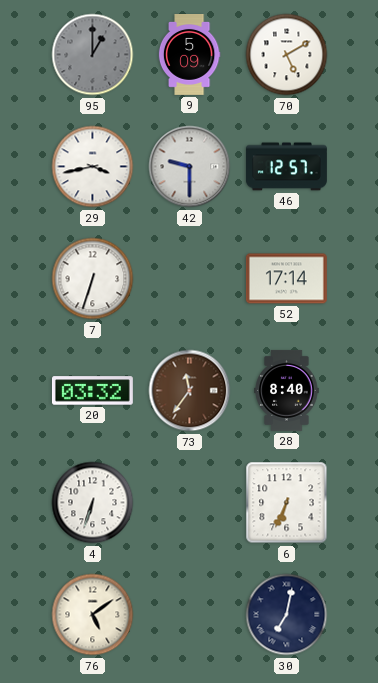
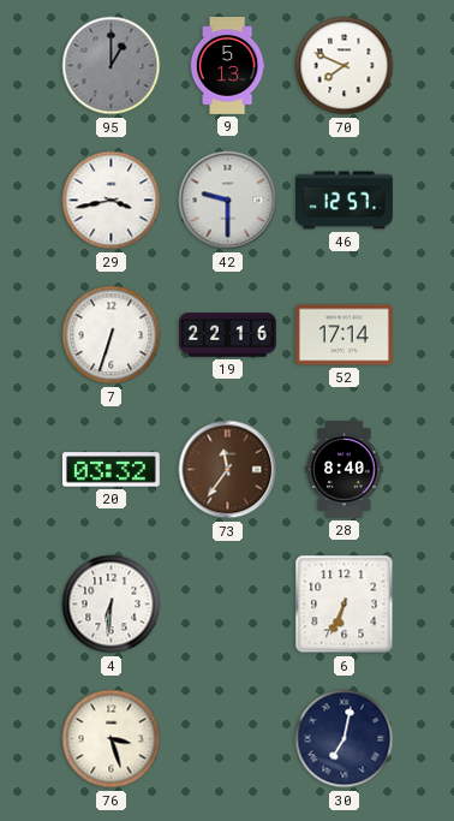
9: 5:09 -> 5:13 (227, 66)
70: 5:10 -> 7:49 (345, 66)
19: none -> 22:16 (227, 335)
4: 6:33 -> 6:31 (112, 605)
76: 5:09 -> 3:27 (112, 739)
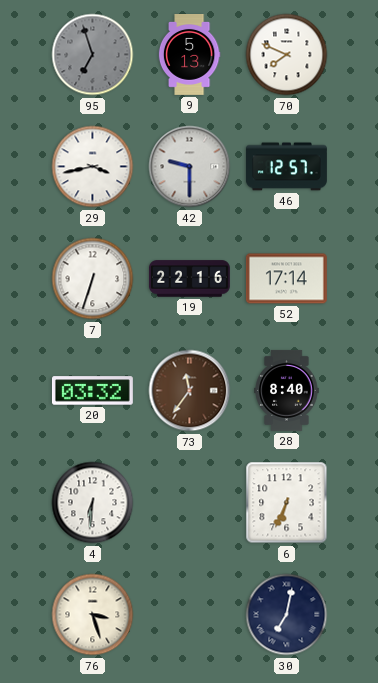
95: 1:00 -> 6:57 (93, 55)
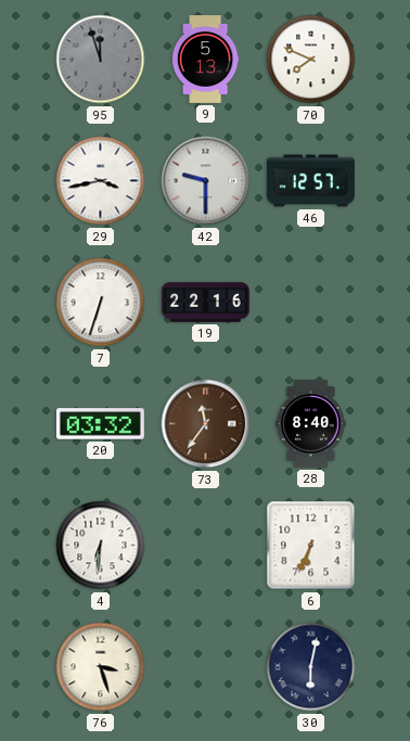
95: 6:57 -> 11:57 (101, 60)
52: 17:14 -> none (286, 279)
30: 7:02 -> 6:02 (311, 667)
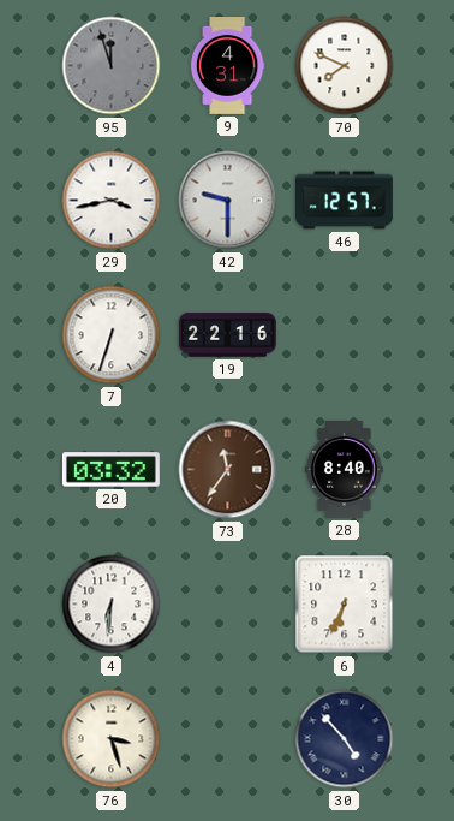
9: 5:13 -> 4:31 (227, 66)
30: 6:02 -> 4:53 (345, 739)
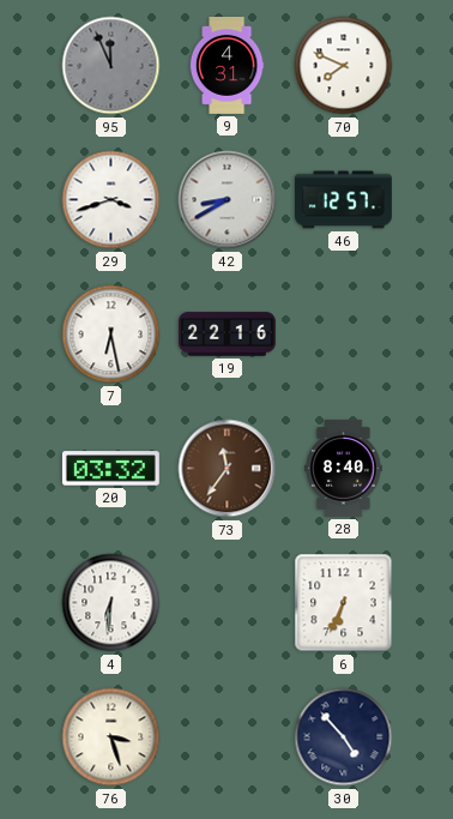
95: 11:57 -> 11:56 (111, 66)
29: 3:43 -> 3:42 (111, 200)
42: 9:30 -> 8:40 (228, 200)
7: 6:33 -> 6:28 (111, 335)
